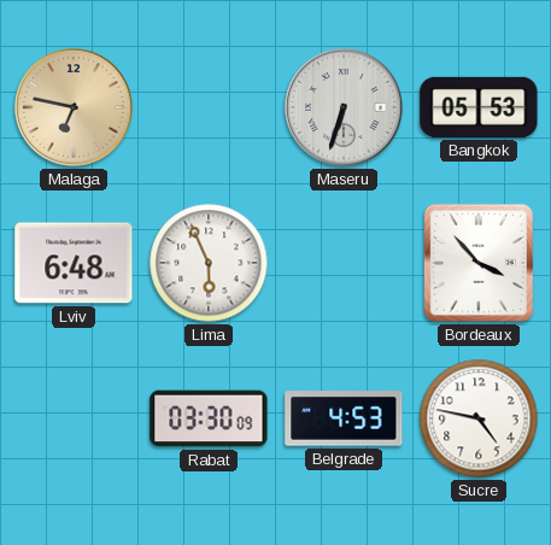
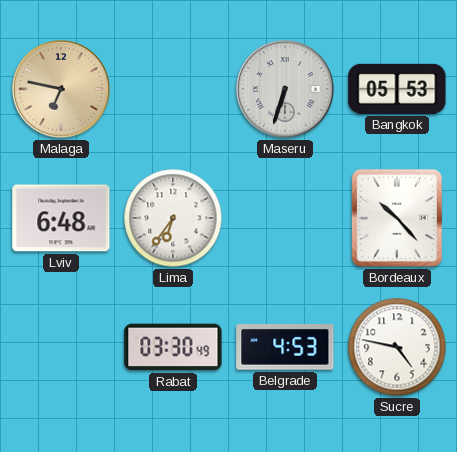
Lima: 5:56 -> 6:36 (173, 218)
Bordeaux: 3:53 -> 10:23 (397, 218)
Rabat: 03:30:09 -> 03:30:49 (173, 347)
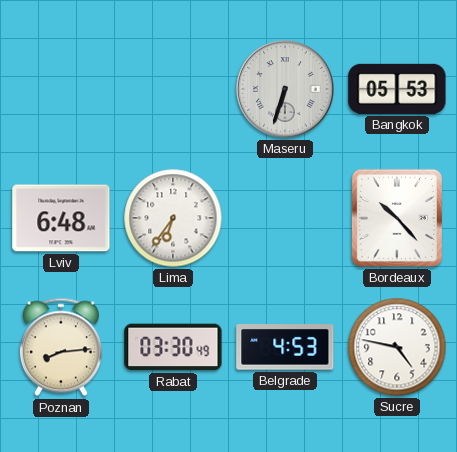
Malaga: 6:47 -> none (61, 89)
Poznan: none -> 8:14 (61, 347)
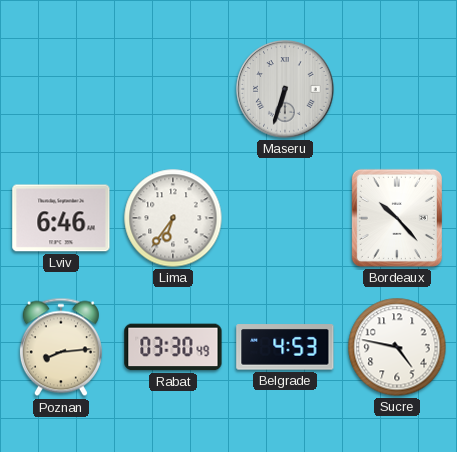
Bangkok: 05:53 -> none (397, 89)
Lviv: 6:48 -> 6:46 (61, 218)
